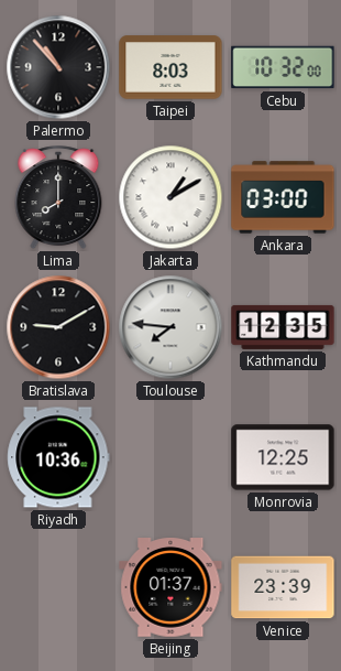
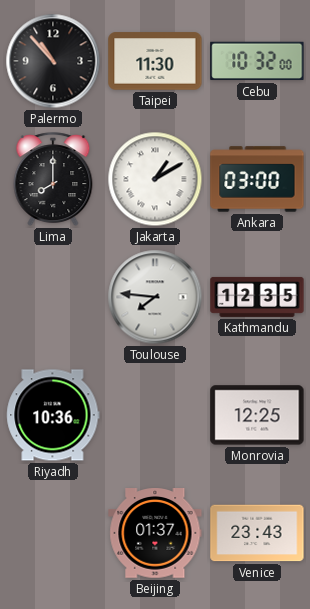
Taipei: 8:03 -> 11:30 (155, 61)
Bratislava: 9:10 -> none (58, 327)
Venice: 23:39 -> 23:43 (257, 533)
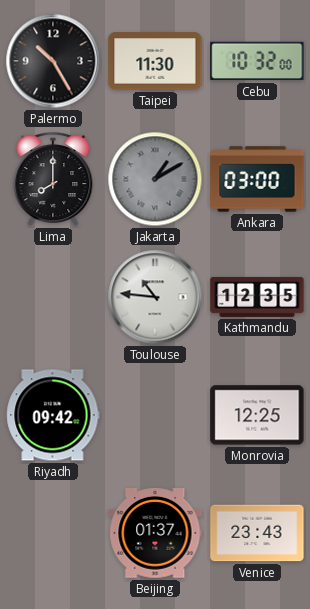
Palermo: 10:53 -> 10:25 (53, 61)
Jakarta dial: white -> grey (155, 179)
Toulouse: 7:46 -> 10:46 (155, 297)
Riyadh: 10:36 -> 09:42 (53, 415)
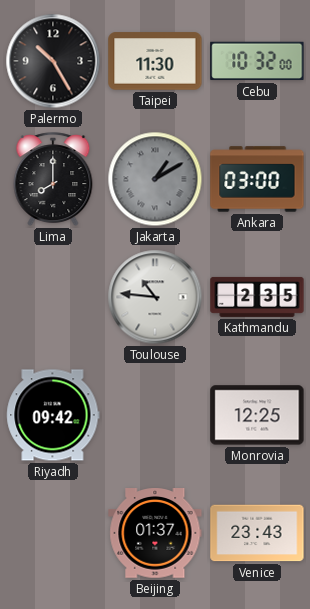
Kathmandu: 12:35 -> 2:35 (257, 297)
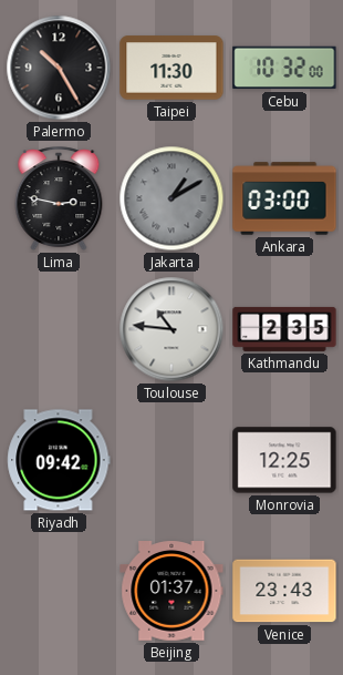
Lima: 8:00 -> 2:47 (59, 200)
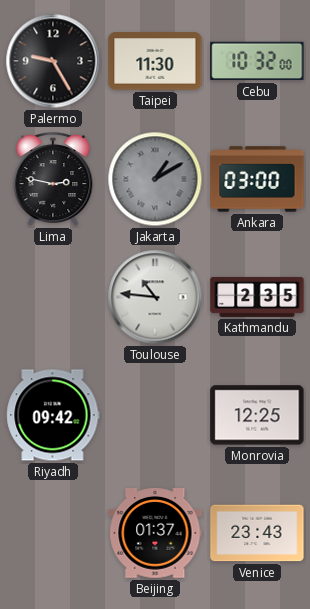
Palermo: 10:25 -> 9:25 (53, 61)
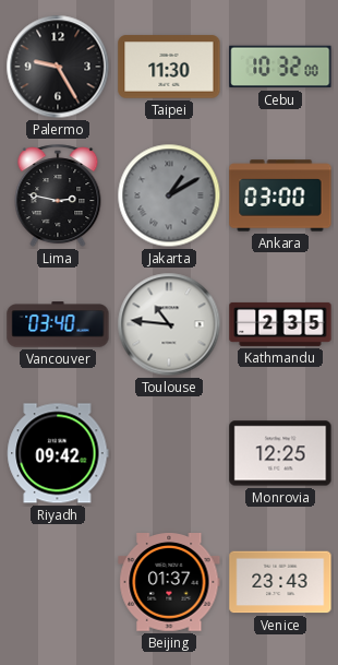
Vancouver: none -> 03:40 (58, 324)
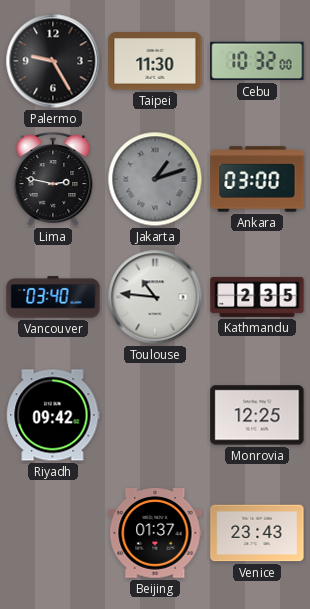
Jakarta: 1:10 -> 1:12 (155, 179)
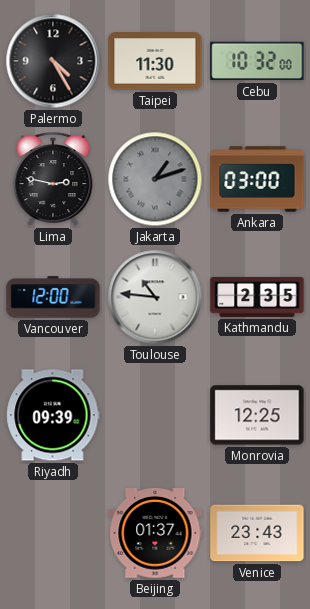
Palermo: 9:25 -> 4:25 (53, 61)
Vancouver: 03:40 -> 12:00 (53, 297)
Riyadh: 09:42 -> 09:39 (53, 415)
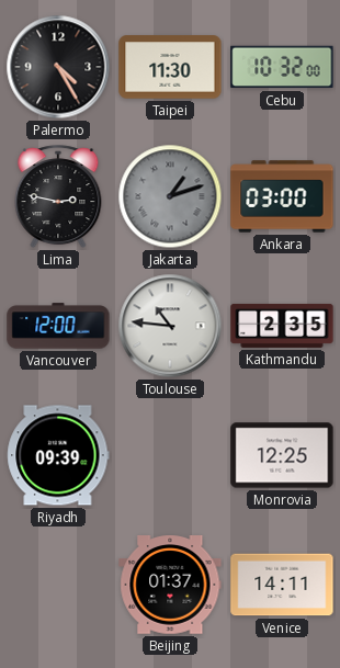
Venice: 23:43 -> 14:11 (282, 585)
